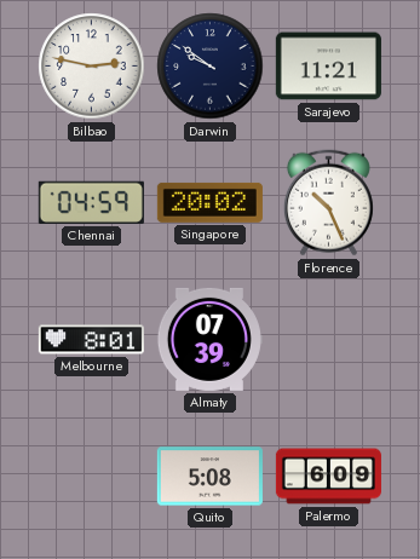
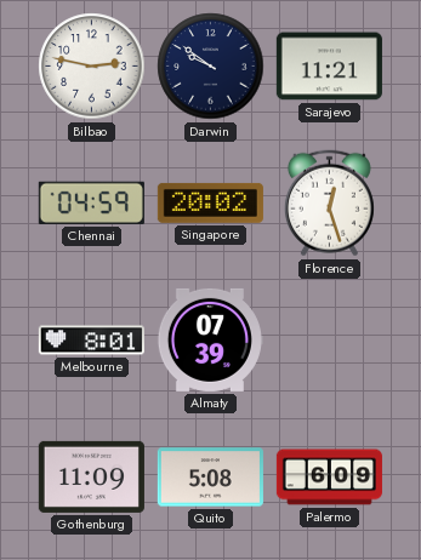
Florence: 10:26 -> 12:27 (329, 204)
Gothenburg: none -> 11:09 (91, 476)
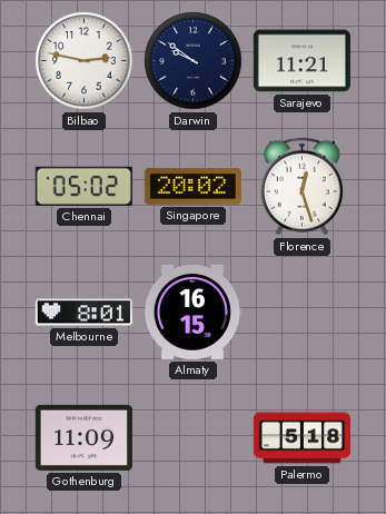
Chennai: 04:59 -> 05:02 (83, 186)
Almaty: 07:39 -> 16:15 (192, 312)
Quito: 5:08 -> none (210, 478)
Palermo: 6:09 -> 5:18 (301, 438)
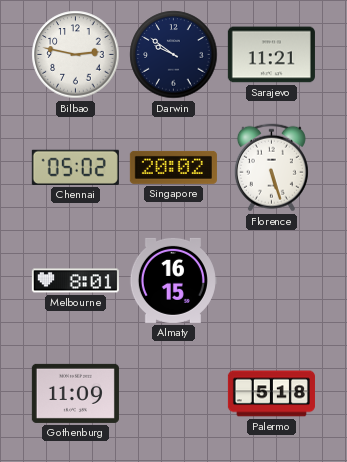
Florence: 12:27 -> 5:27 (271, 168)
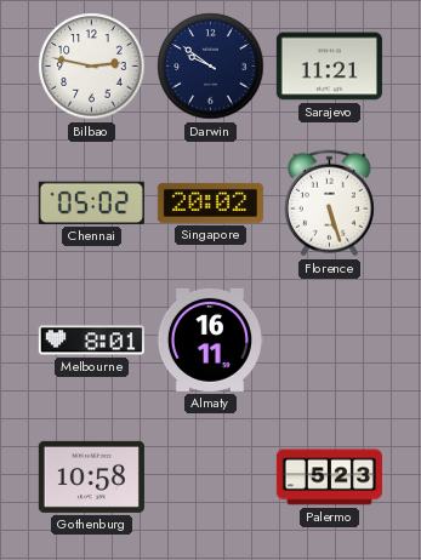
Almaty: 16:15 -> 16:11 (210, 339)
Gothenburg: 11:09 -> 10:58 (91, 476)
Palermo: 5:18 -> 5:23 (329, 478)
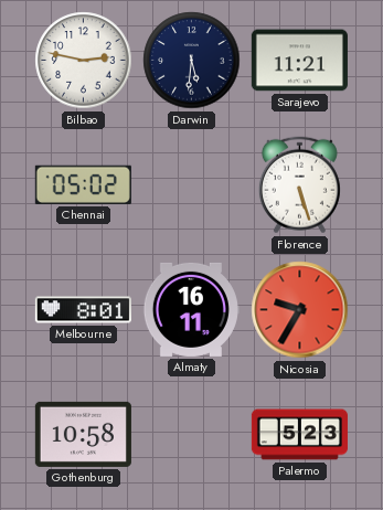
Darwin: 9:51 -> 5:31 (192, 61)
Singapore: 20:02 -> none (210, 202)
Nicosia: none -> 9:35 (300, 310)
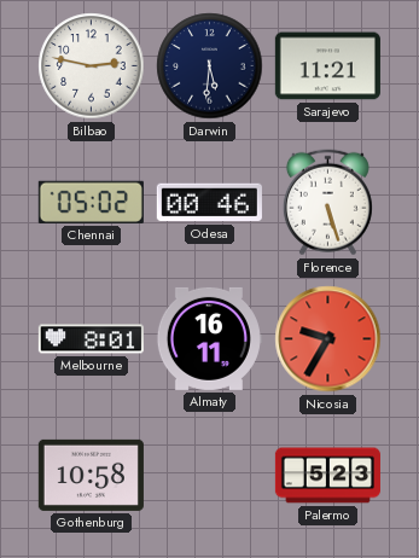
Odesa: none -> 00:46 (209, 203)
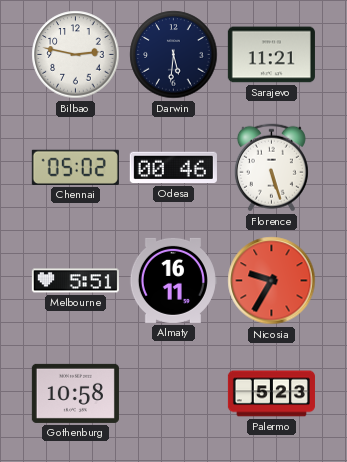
Melbourne: 8:01 -> 5:51 (75, 281)
